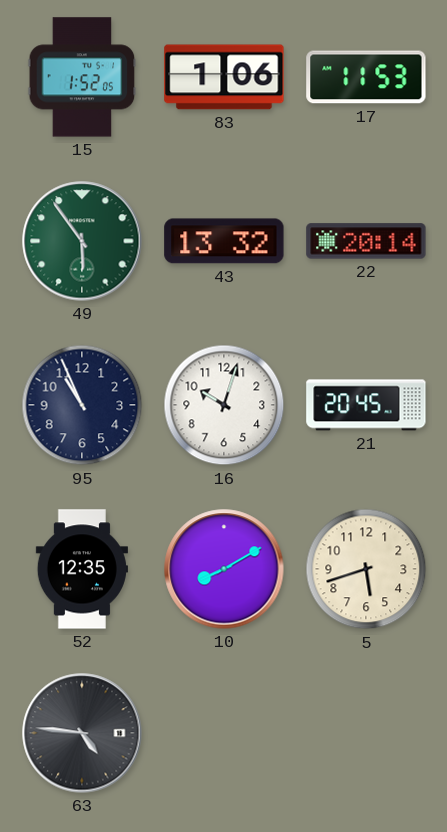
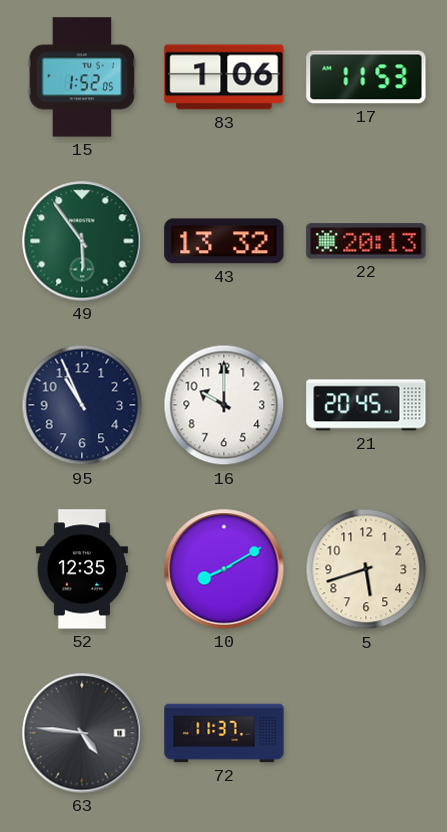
22: 20:14 -> 20:13 (366, 241)
16: 10:03 -> 10:00 (224, 405)
72: none -> 11:37 (224, 733)
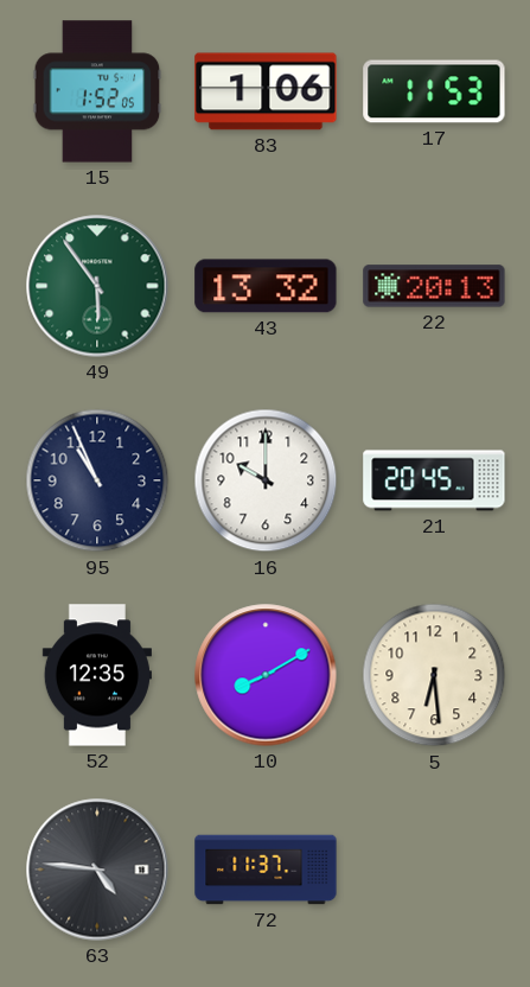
5: 5:42 -> 6:29 (434, 675)
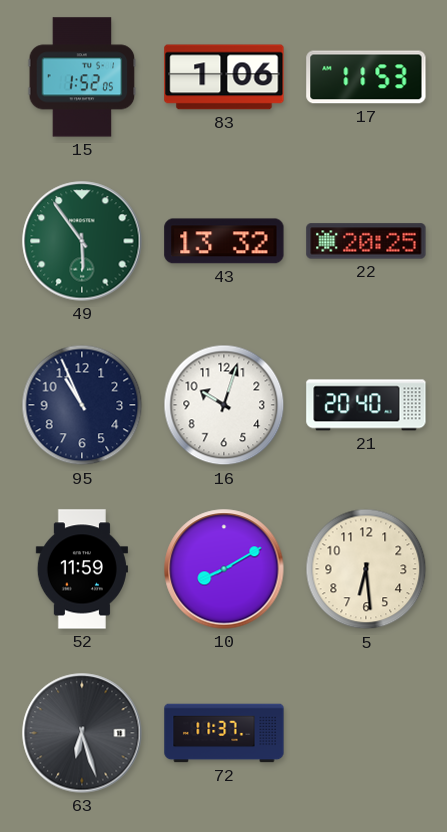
22: 20:13 -> 20:25 (366, 241)
16: 10:00 -> 10:03 (224, 405)
21: 20:45 -> 20:40 (366, 405)
52: 12:35 -> 11:59 (82, 569)
63: 4:46 -> 6:27 (82, 733)
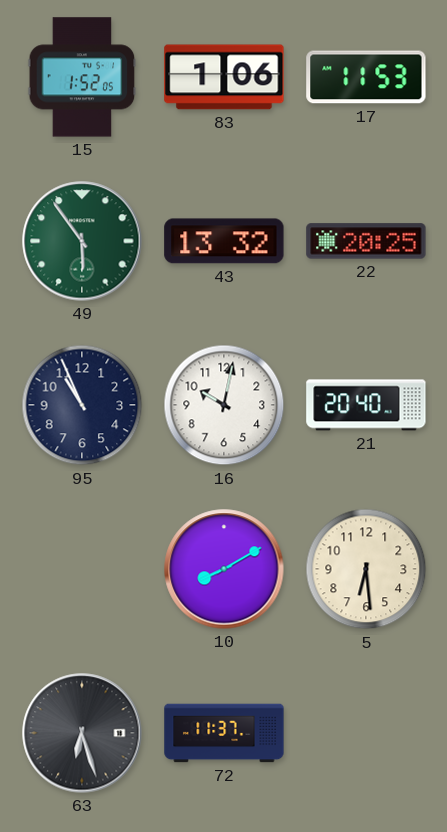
16: 10:03 -> 10:02 (224, 405)
52: 11:59 -> none (82, 569)
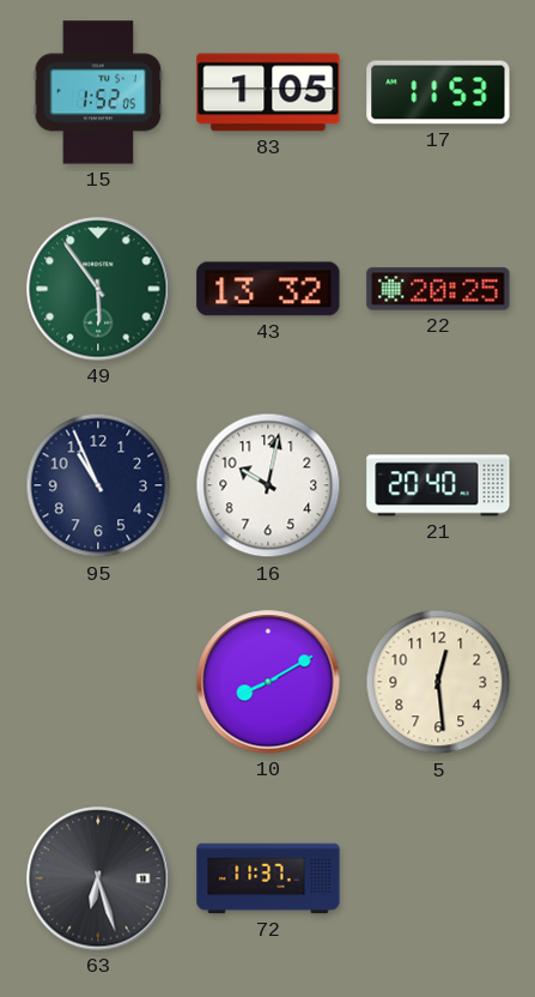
83: 1:06 -> 1:05 (268, 92)
5: 6:29 -> 12:29 (438, 682)
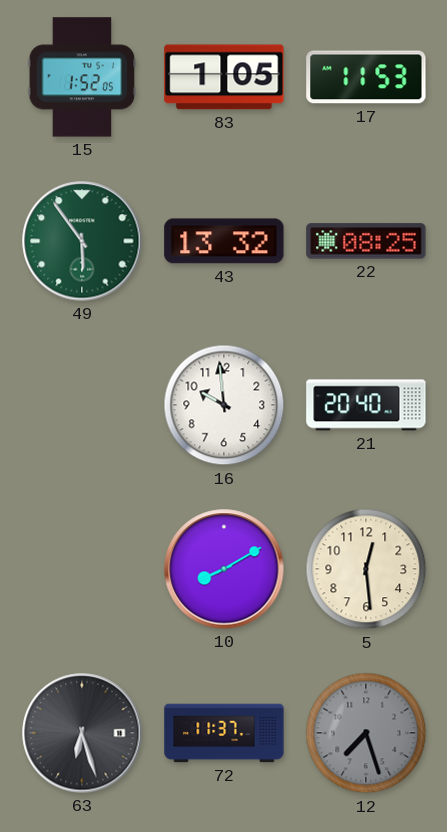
22: 20:25 -> 08:25 (366, 241)
95: 10:56 -> none (98, 485)
16: 10:02 -> 9:59 (224, 405)
12: none -> 7:27 (366, 733)
